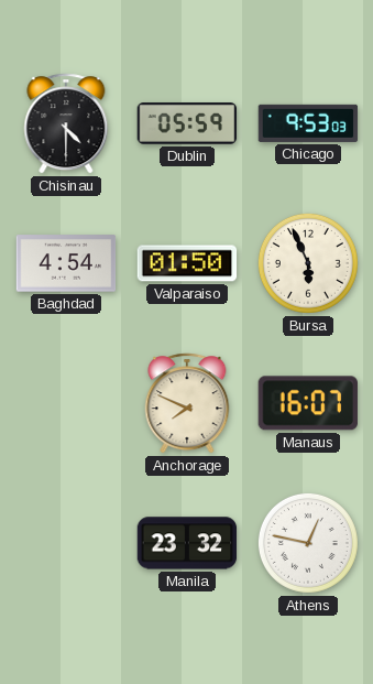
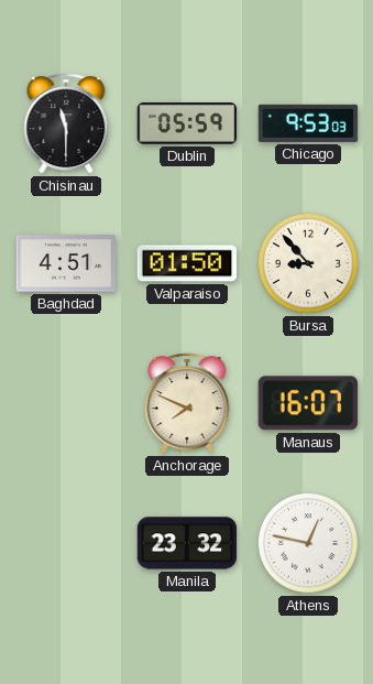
Chisinau: 4:30 -> 11:30 (66, 123)
Baghdad: 4:54 -> 4:51 (66, 263)
Bursa: 5:56 -> 8:53 (308, 263)
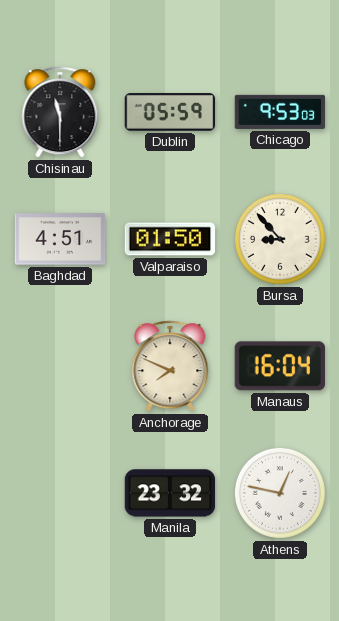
Manaus: 16:07 -> 16:04 (280, 366)
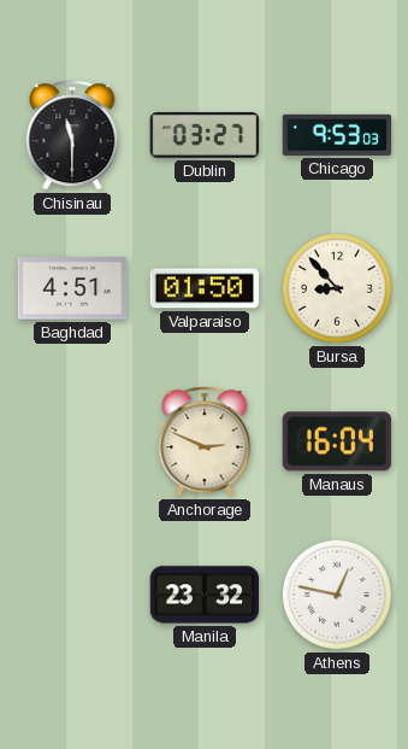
Dublin: 05:59 -> 03:27 (205, 135)
Anchorage: 7:49 -> 2:49 (205, 441)
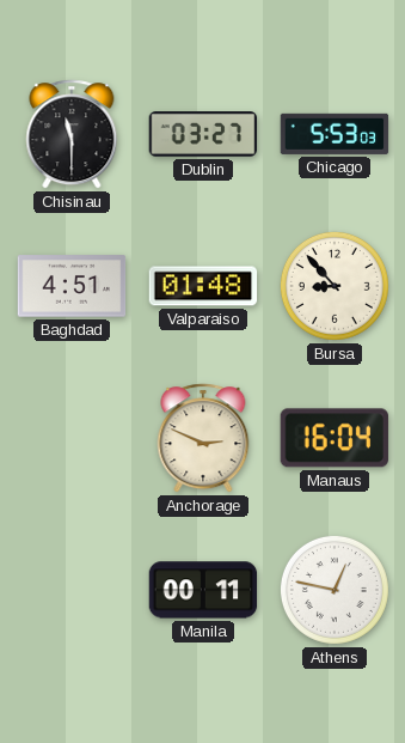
Chicago: 9:53 -> 5:53 (335, 134)
Valparaiso: 01:50 -> 01:48 (203, 286)
Manila: 23:32 -> 00:11 (203, 590)
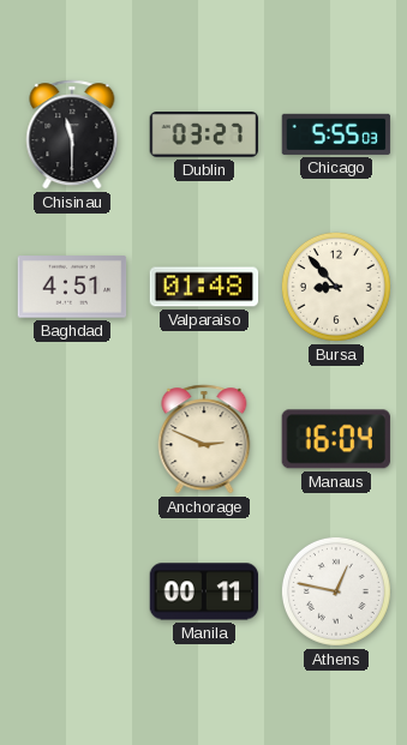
Chicago: 5:53 -> 5:55 (336, 134)
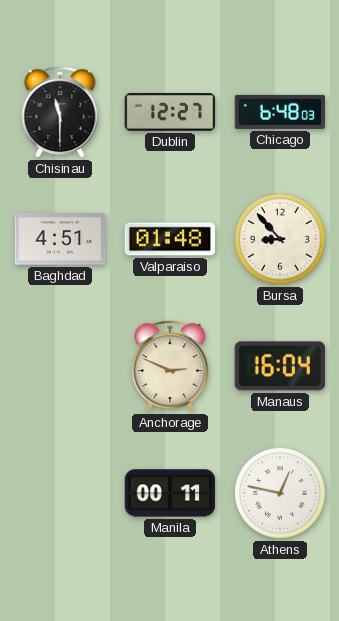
Dublin: 03:27 -> 12:27 (170, 112)
Chicago: 5:55 -> 6:48 (280, 112)
